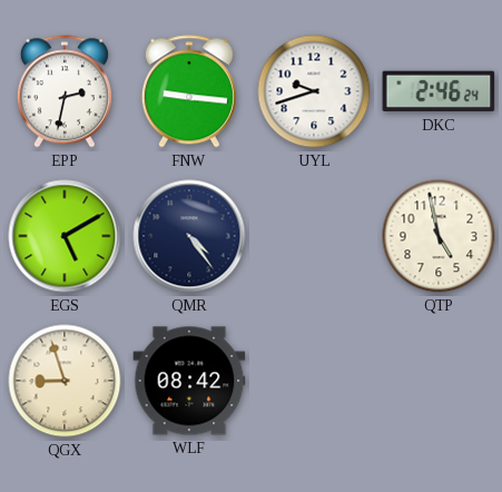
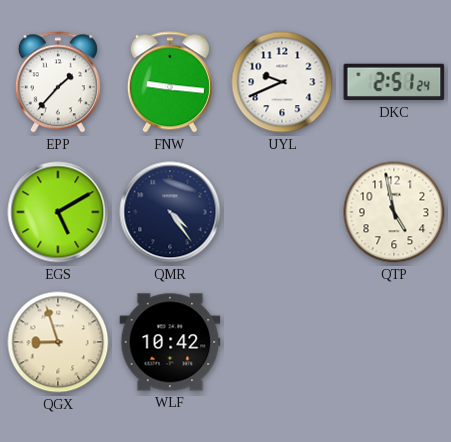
EPP: 2:32 -> 1:37 (58, 82)
UYL: 9:42 -> 9:41 (282, 82)
DKC: 2:46 -> 2:51 (394, 82)
WLF: 08:42 -> 10:42 (170, 342)
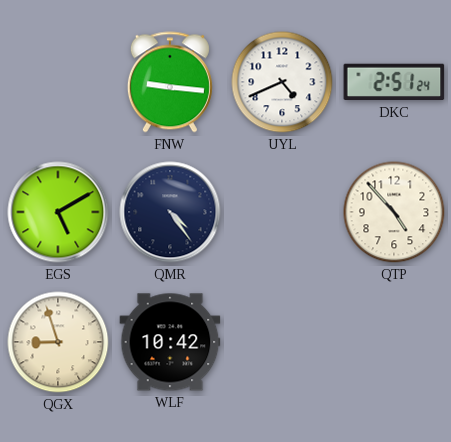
EPP: 1:37 -> none (58, 82)
UYL: 9:41 -> 4:41 (282, 82)
QTP: 4:58 -> 4:53 (394, 212)
